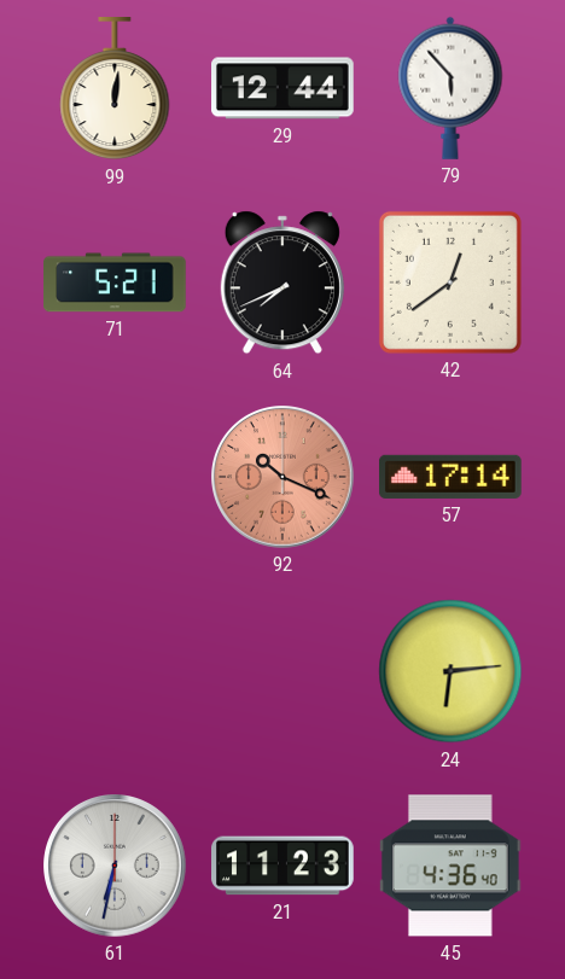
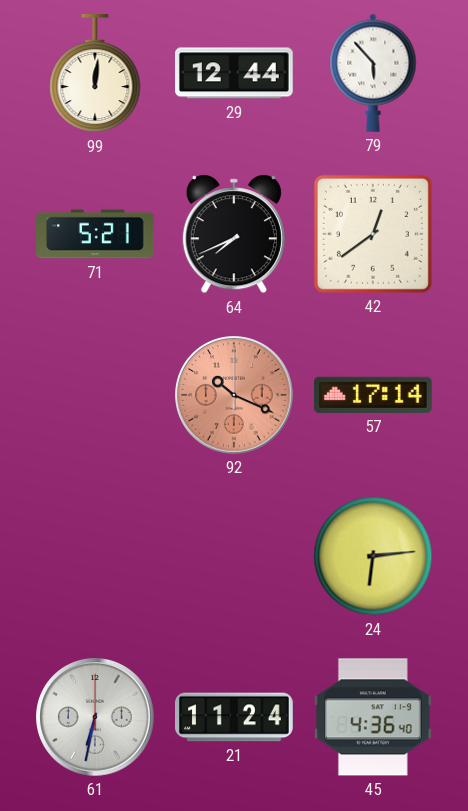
21: 11:23 -> 11:24 (235, 717)
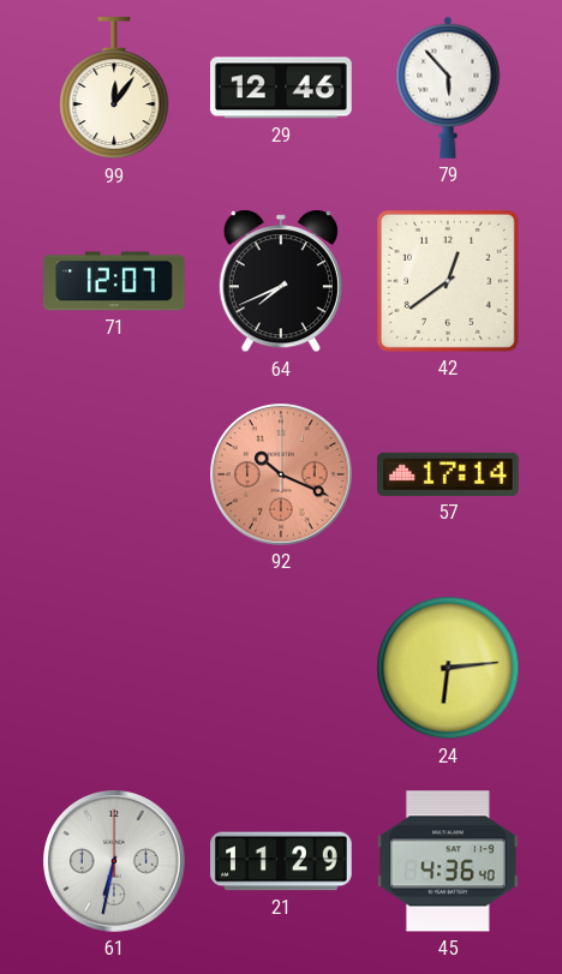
99: 12:01 -> 12:06 (114, 89)
29: 12:44 -> 12:46 (282, 88)
71: 5:21 -> 12:07 (115, 281)
21: 11:24 -> 11:29 (282, 861)
